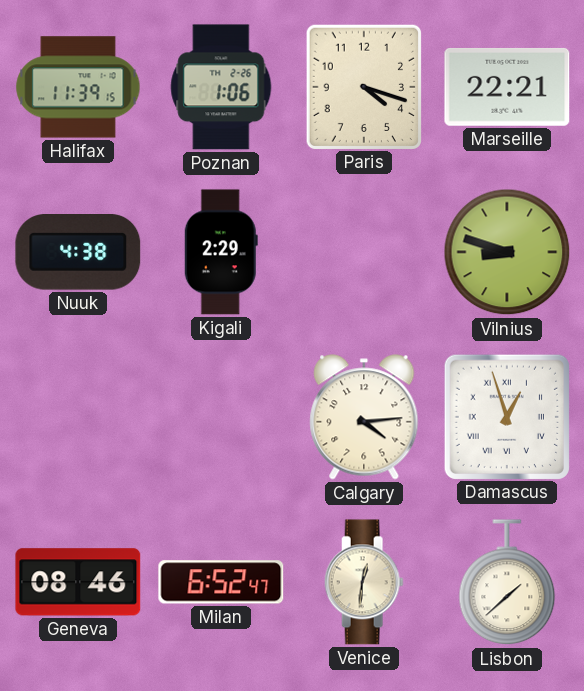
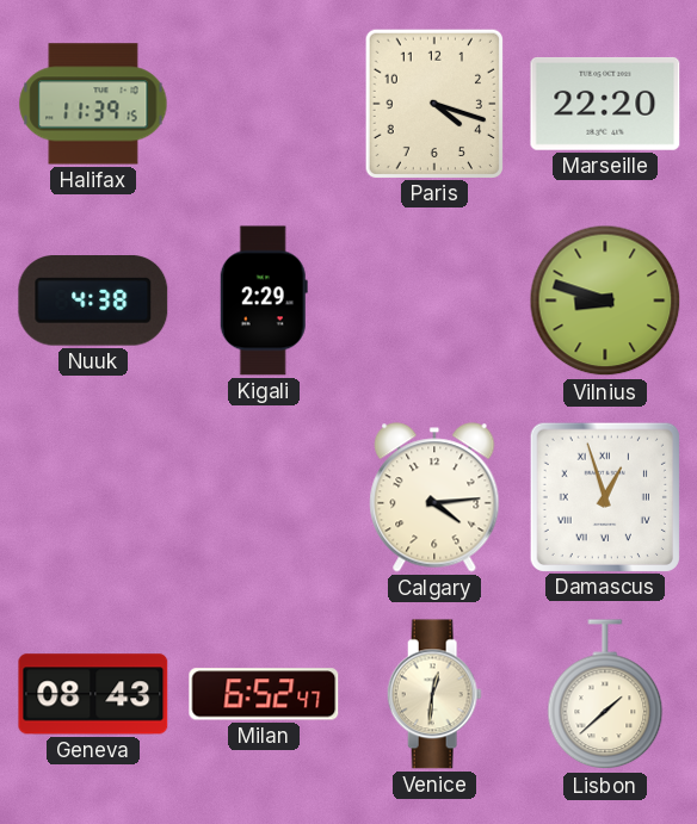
Poznan: 1:06 -> none (221, 87)
Marseille: 22:21 -> 22:20 (605, 104)
Geneva: 08:46 -> 08:43 (93, 694)
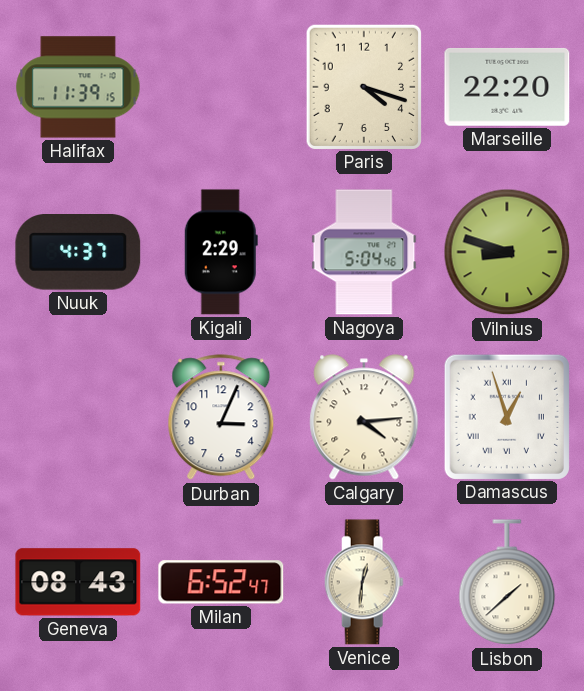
Nuuk: 4:38 -> 4:37 (78, 253)
Nagoya: none -> 5:04 (364, 252)
Durban: none -> 3:04 (221, 418)
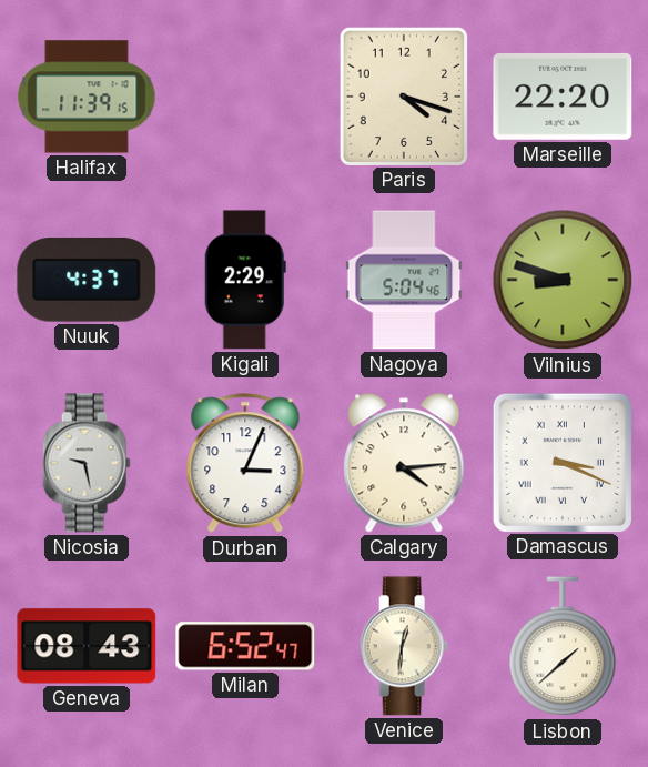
Nicosia: none -> 9:28 (87, 463)
Damascus: 12:57 -> 3:19 (561, 462)
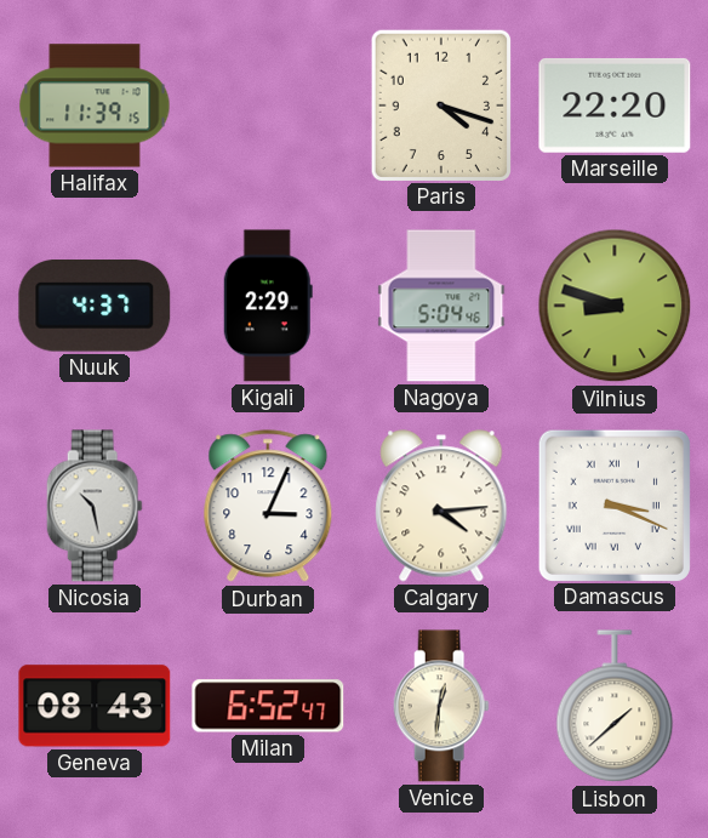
Nicosia: 9:28 -> 10:28 (95, 506)
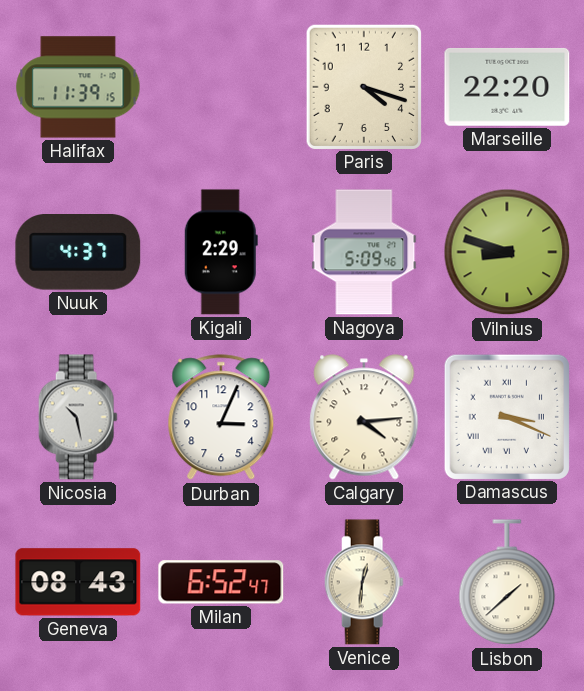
Nagoya: 5:04 -> 5:09 (364, 252)
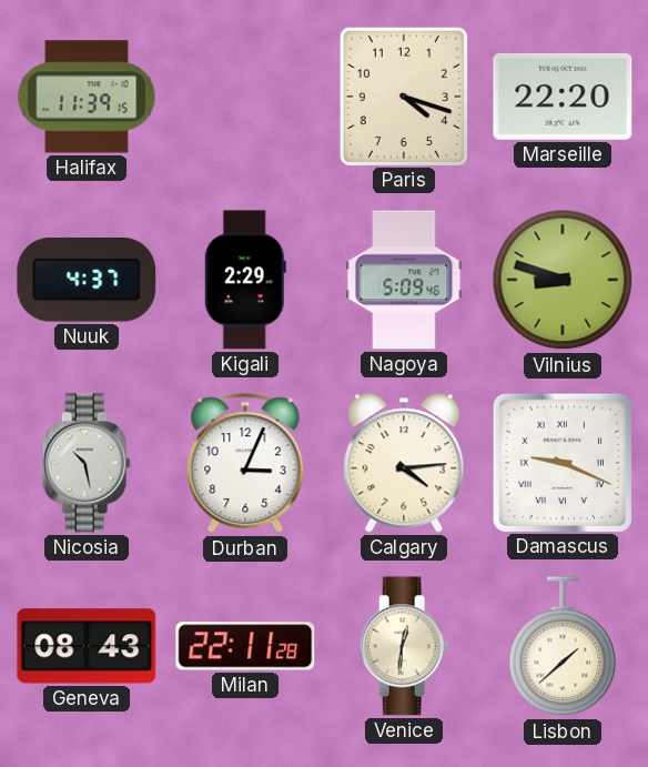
Damascus: 3:19 -> 9:19 (561, 462)
Milan: 6:52 -> 22:11 (245, 646)
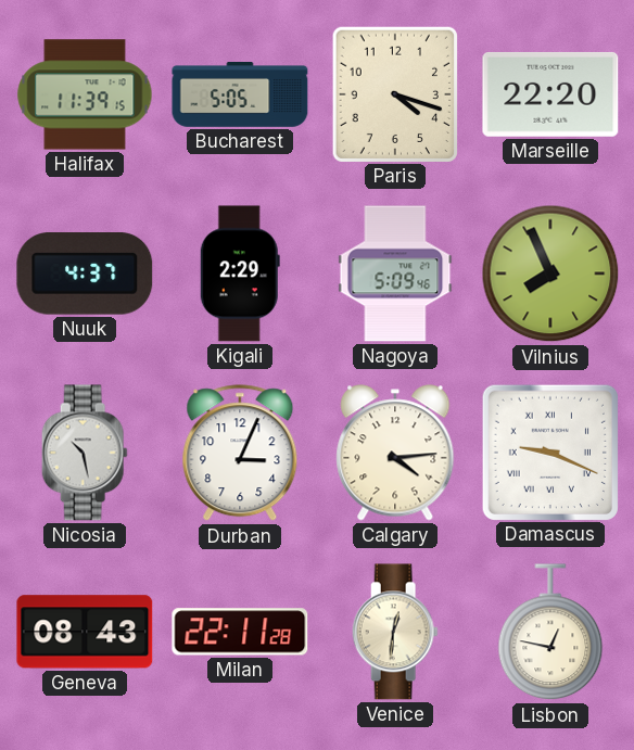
Bucharest: none -> 5:05 (240, 96)
Vilnius: 8:48 -> 7:56 (550, 274)
Lisbon: 1:38 -> 12:47 (550, 633)
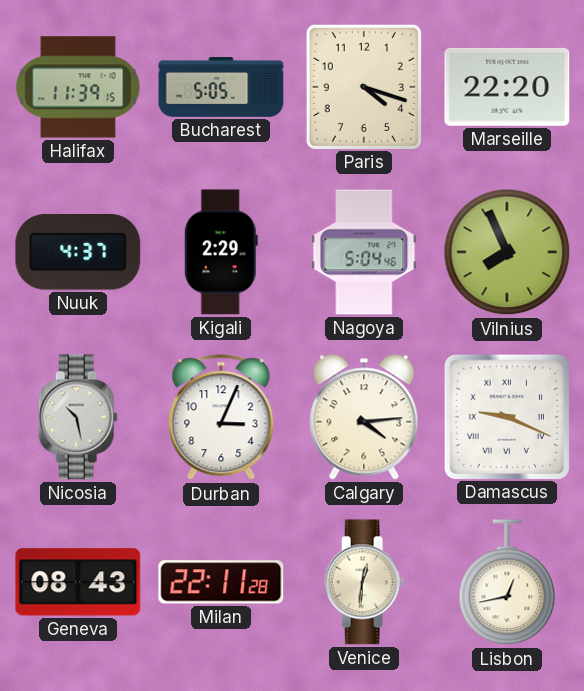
Nagoya: 5:09 -> 5:04 (364, 252)
Lisbon: 12:47 -> 12:43 (507, 583)
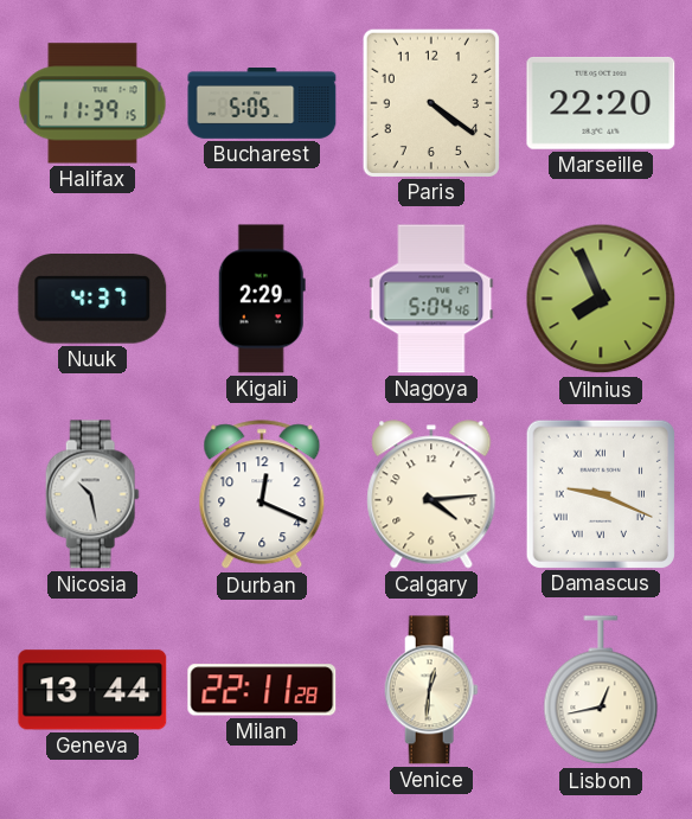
Paris: 4:18 -> 4:21 (431, 102)
Durban: 3:04 -> 12:19 (262, 495)
Geneva: 08:43 -> 13:44 (92, 690)
